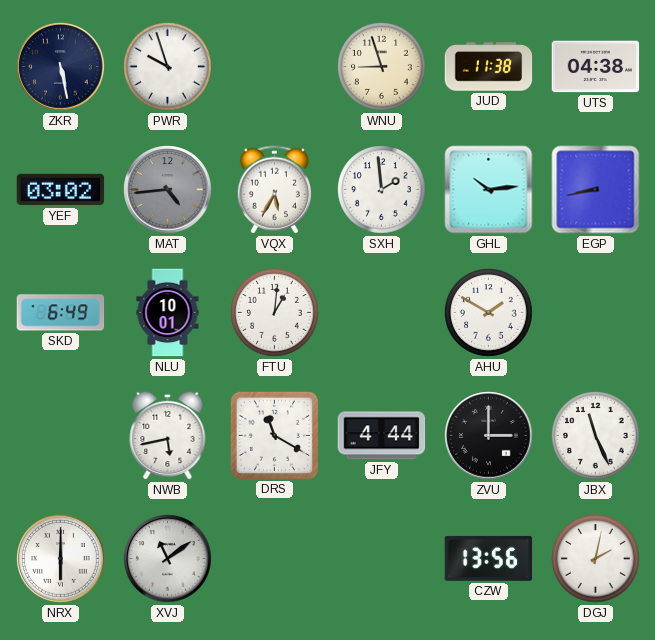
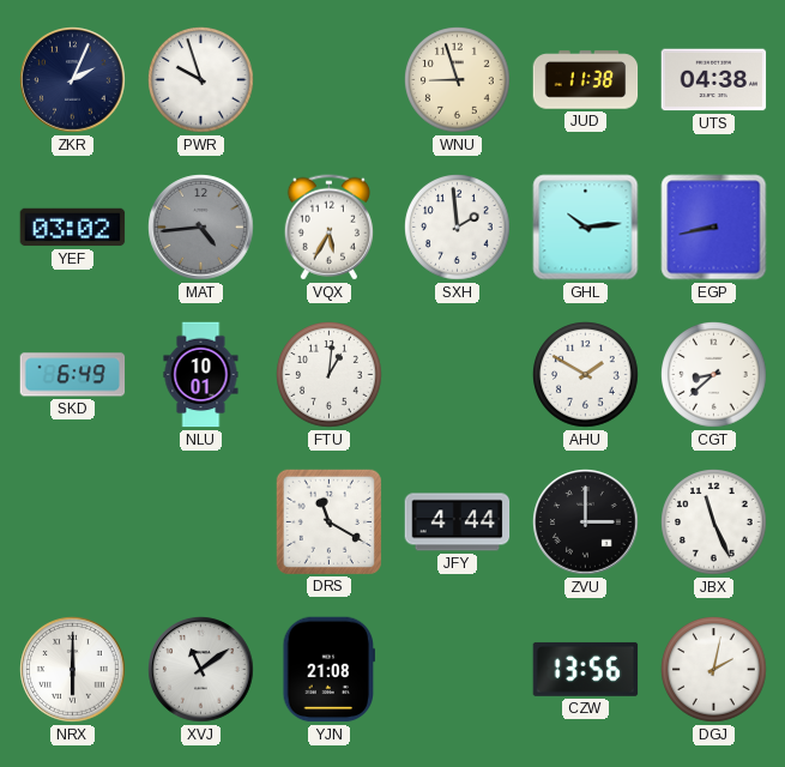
ZKR: 5:28 -> 2:04 (73, 80)
CGT: none -> 8:38 (714, 375)
NWB: 5:43 -> none (168, 435)
YJN: none -> 21:08 (328, 670)
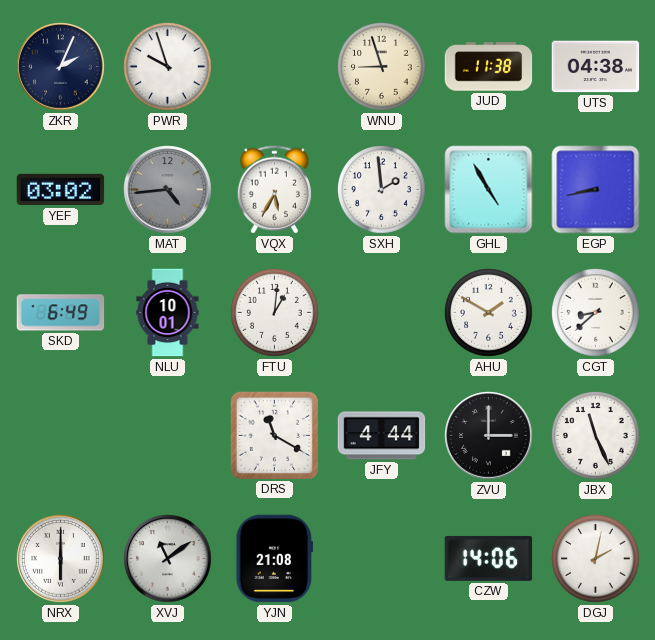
GHL: 10:14 -> 4:55 (489, 190)
CZW: 13:56 -> 14:06 (489, 558)
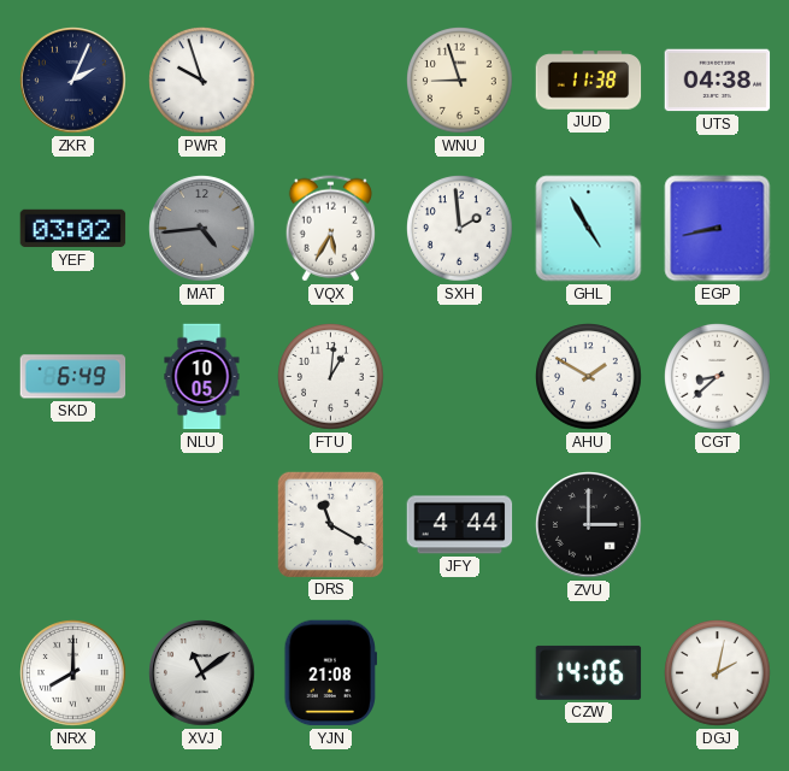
NLU: 10:01 -> 10:05 (202, 377)
JBX: 11:26 -> none (596, 436)
NRX: 6:00 -> 8:00 (73, 673)
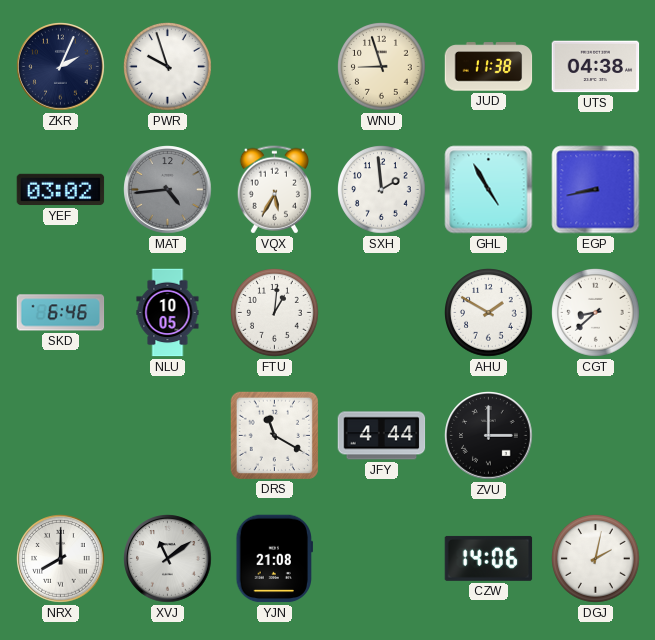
SKD: 6:49 -> 6:46 (61, 313)
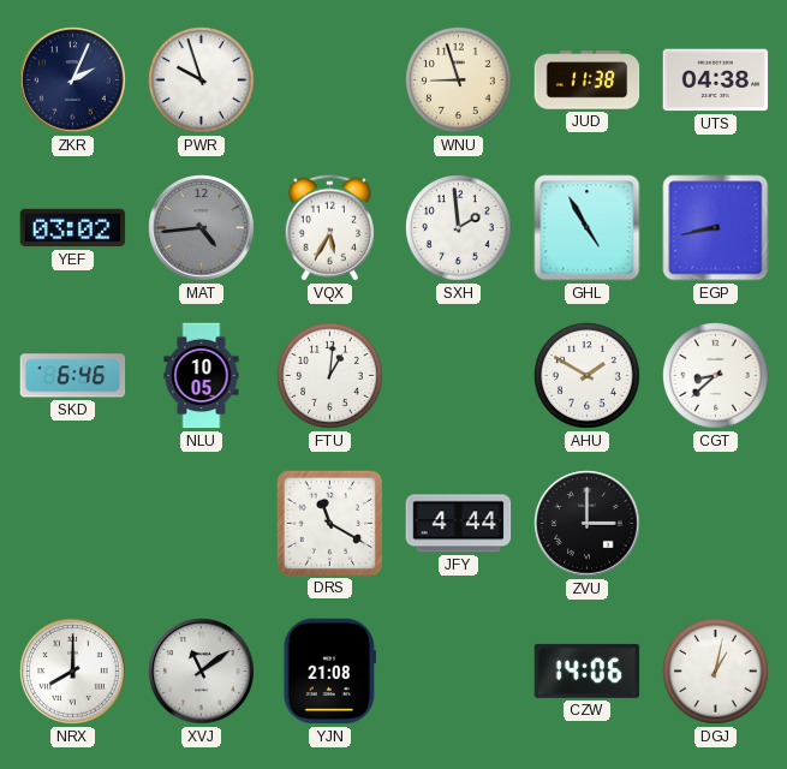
DGJ: 2:02 -> 1:02 (716, 672)
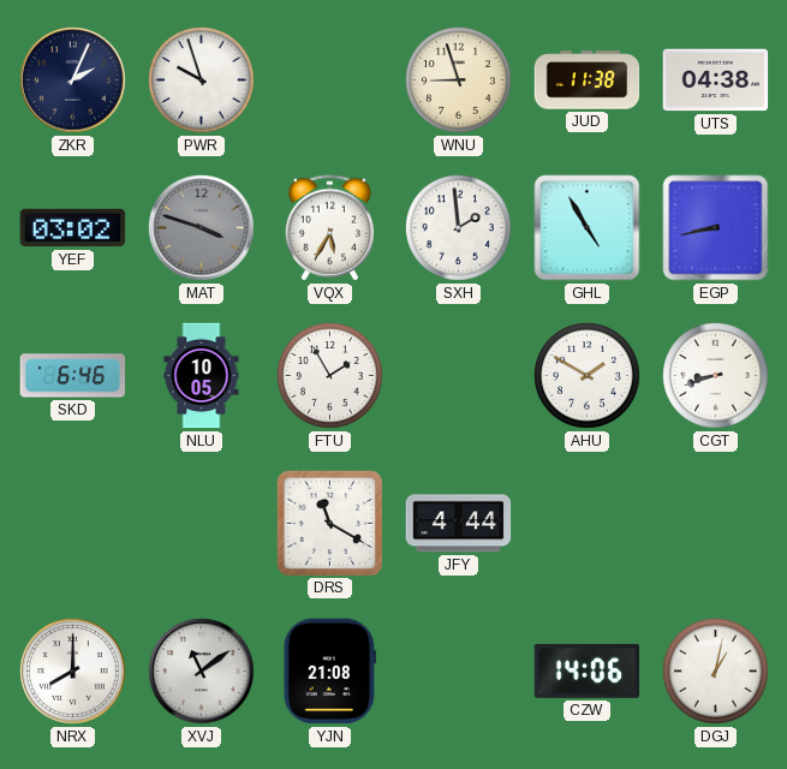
MAT: 4:44 -> 3:48 (202, 228)
FTU: 1:01 -> 1:55 (330, 376)
CGT: 8:38 -> 8:42 (716, 376)
ZVU: 3:00 -> none (588, 524)
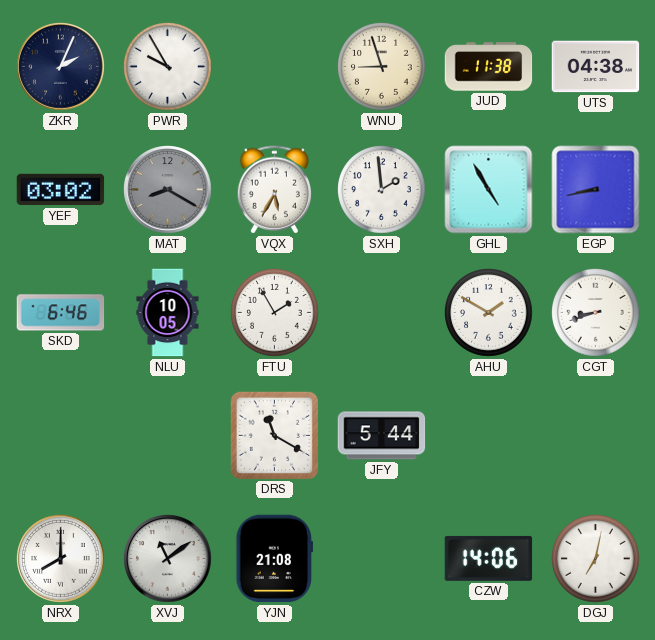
PWR: 9:57 -> 9:55 (168, 67)
MAT: 3:48 -> 8:20 (168, 190)
JFY: 4:44 -> 5:44 (382, 436)
DGJ: 1:02 -> 7:02 (596, 559)
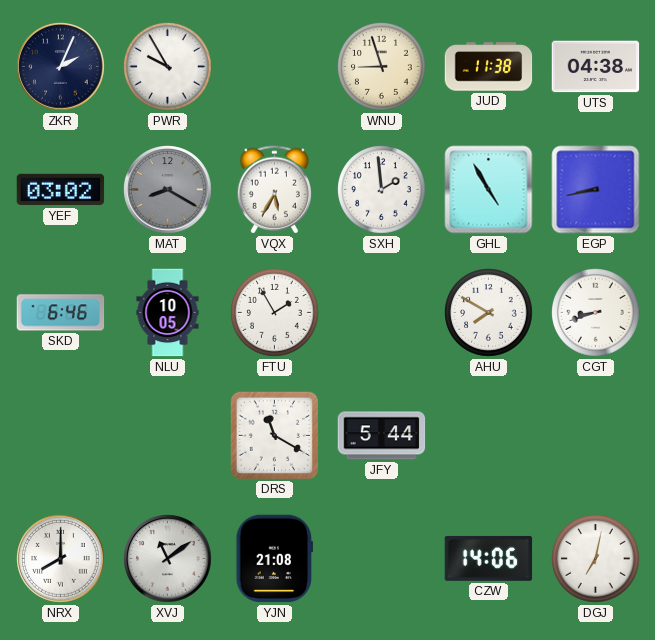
AHU: 1:50 -> 7:50 (489, 313)
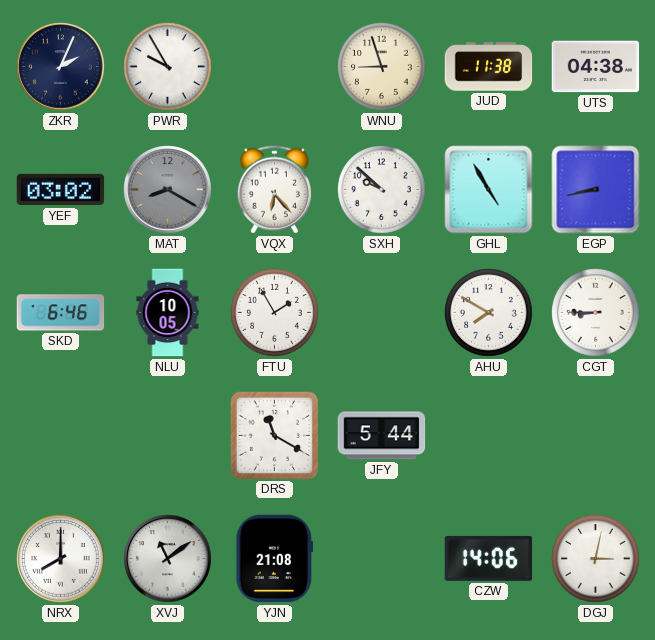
VQX: 5:35 -> 6:23 (274, 190)
SXH: 1:59 -> 9:52 (382, 190)
CGT: 8:42 -> 8:45 (596, 313)
DGJ: 7:02 -> 3:02 (596, 559)
